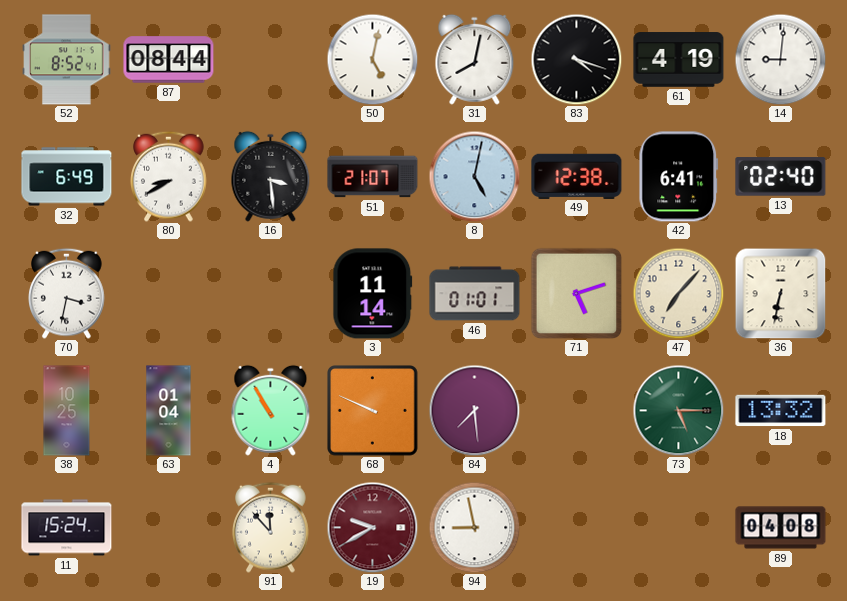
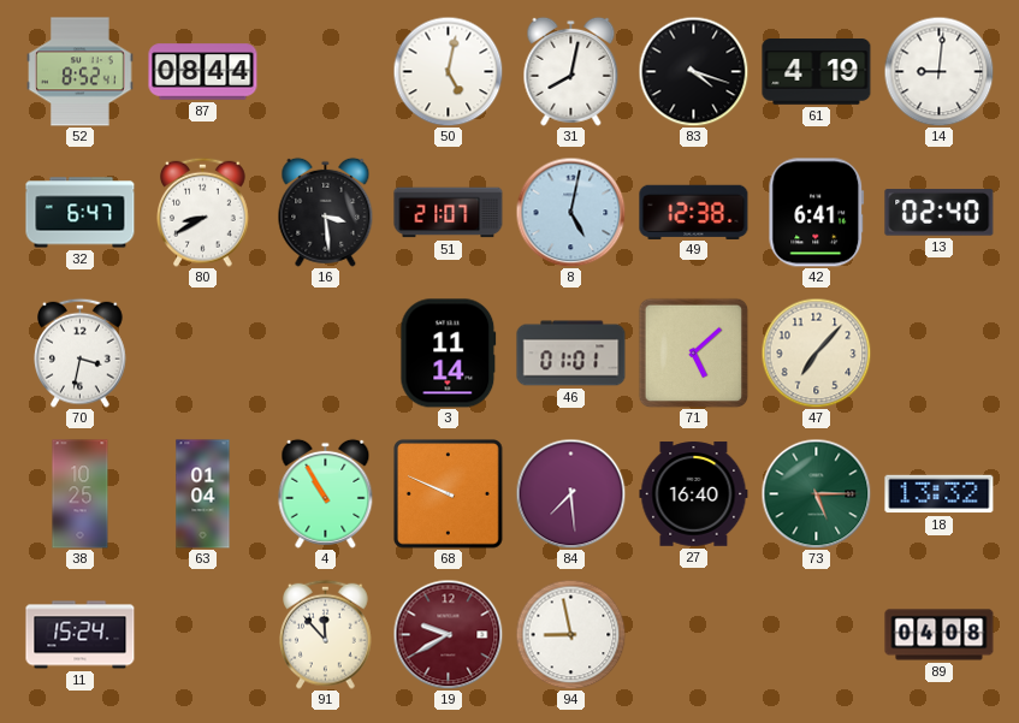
32: 6:49 -> 6:47 (81, 213)
71: 5:12 -> 5:08 (693, 352)
36: 6:32 -> none (780, 293)
27: none -> 16:40 (694, 494)
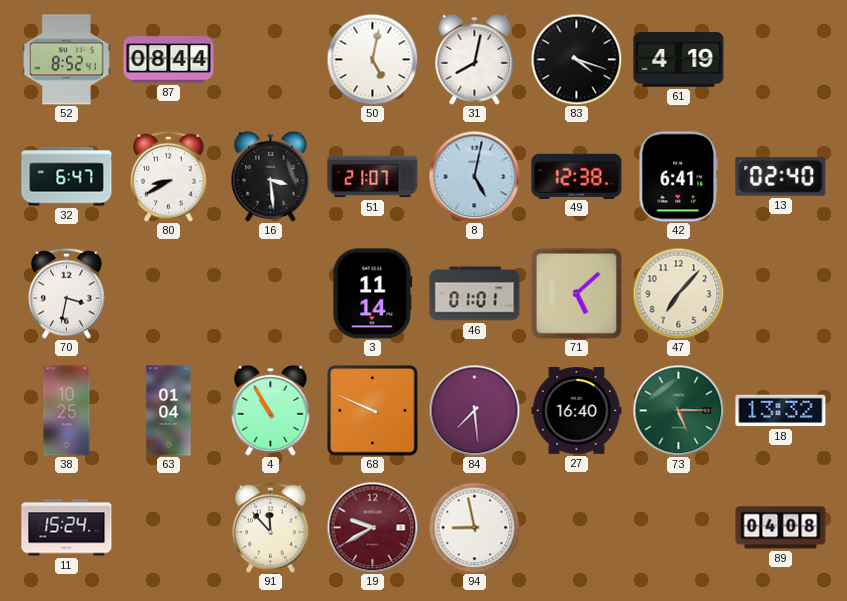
14: 9:01 -> none (938, 71)
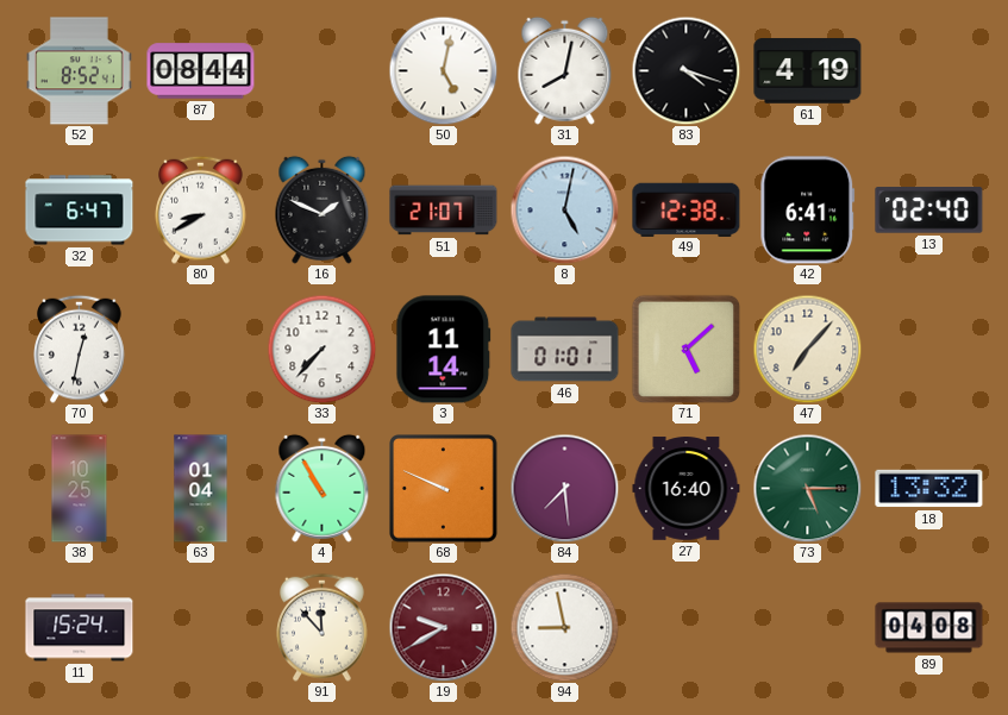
16: 3:29 -> 1:49 (323, 209)
70: 3:32 -> 12:32 (80, 349)
33: none -> 7:37 (321, 349)
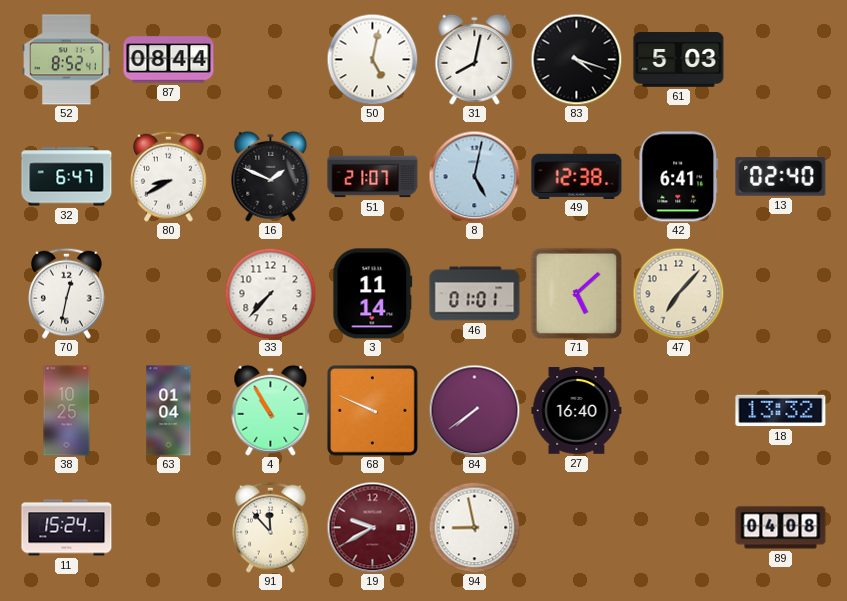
61: 4:19 -> 5:03 (679, 60)
84: 7:29 -> 7:39 (474, 410)
73: 5:15 -> none (807, 488)
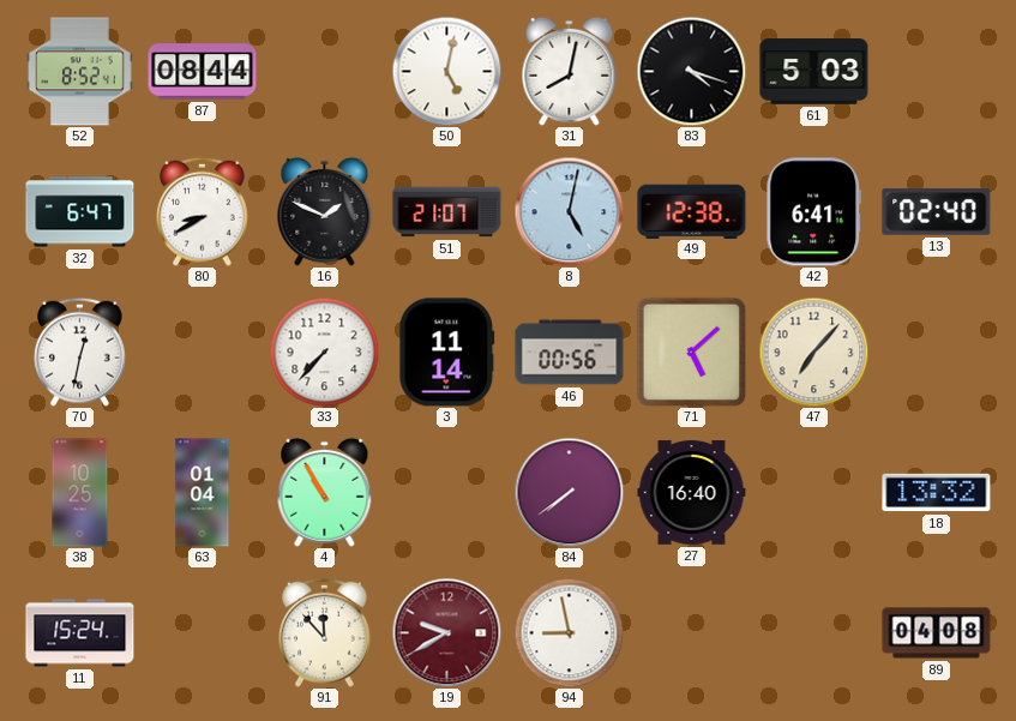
46: 01:01 -> 00:56 (570, 353)
68: 9:49 -> none (373, 411)
